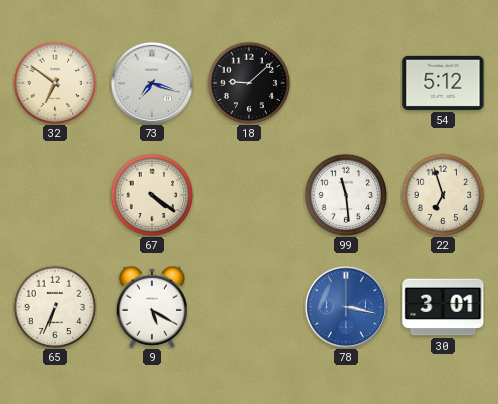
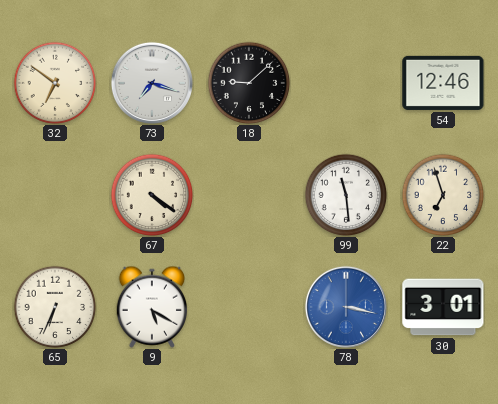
54: 5:12 -> 12:46 (443, 83)
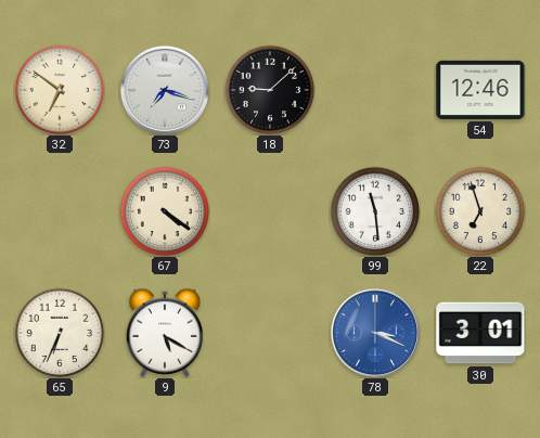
78: 3:17 -> 3:19 (375, 333)
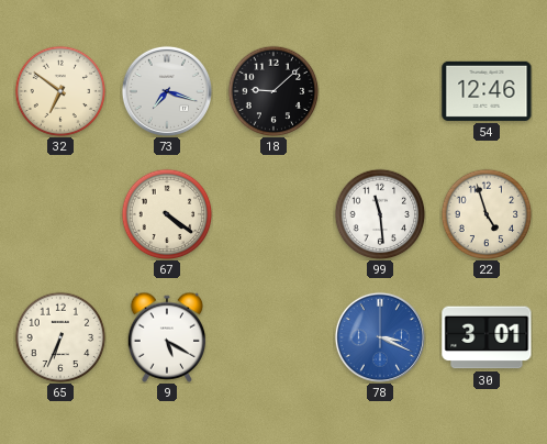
22: 6:57 -> 4:57 (487, 214)
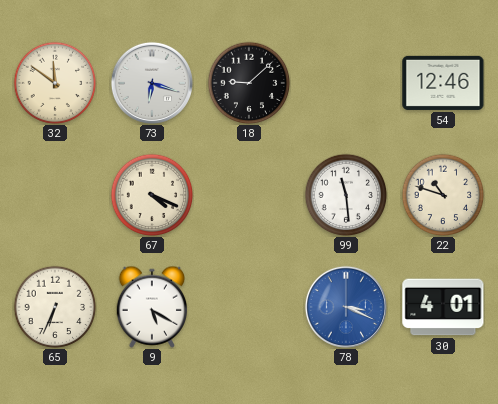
32: 6:51 -> 11:51 (55, 83)
73: 7:18 -> 6:18 (152, 83)
67: 4:21 -> 4:19 (152, 195)
22: 4:57 -> 10:48 (443, 195)
30: 3:01 -> 4:01 (443, 307)
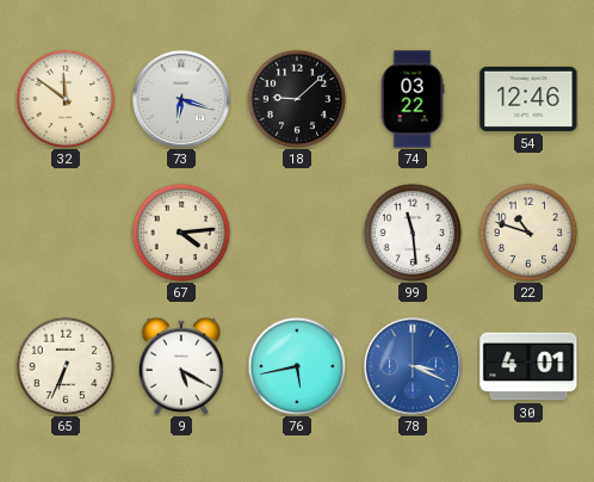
74: none -> 03:22 (413, 99)
67: 4:19 -> 4:14 (181, 233)
76: none -> 5:43 (297, 366)
